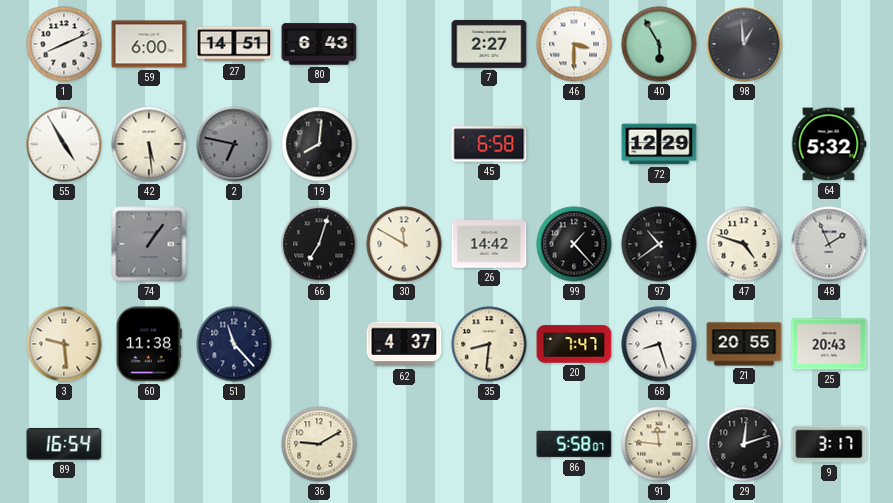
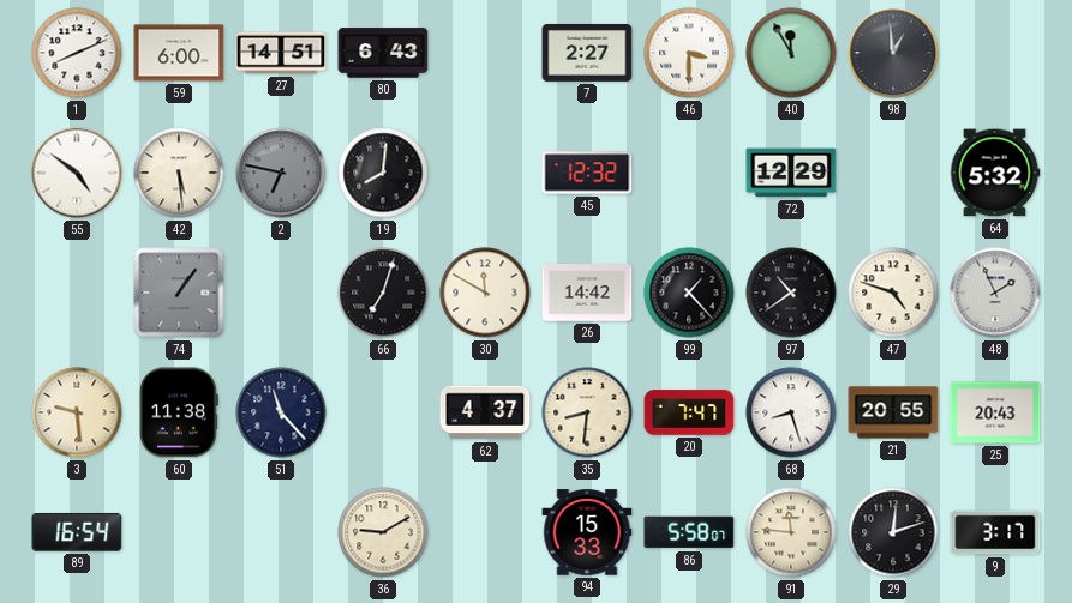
40: 5:55 -> 11:55 (791, 53)
55: 4:55 -> 4:51 (77, 173)
45: 6:58 -> 12:32 (587, 173)
94: none -> 15:33 (587, 532)
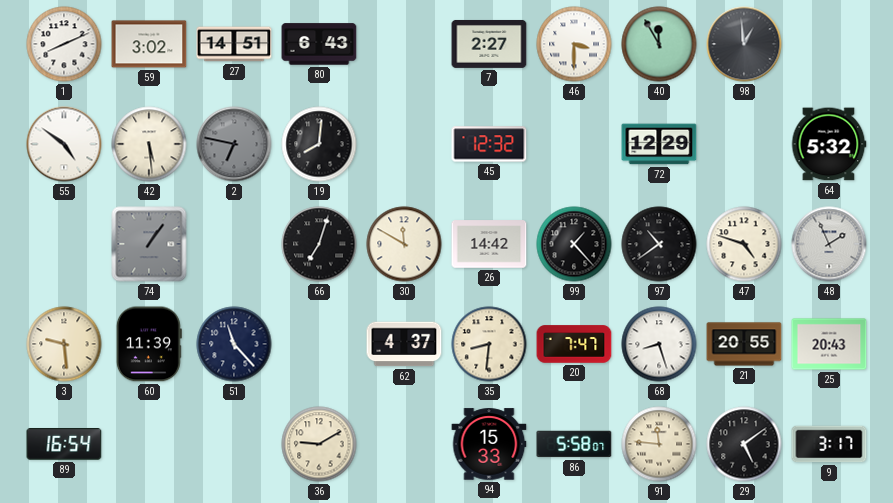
59: 6:00 -> 3:02 (149, 44)
60: 11:38 -> 11:39 (149, 344)
29: 12:12 -> 5:09 (744, 444)
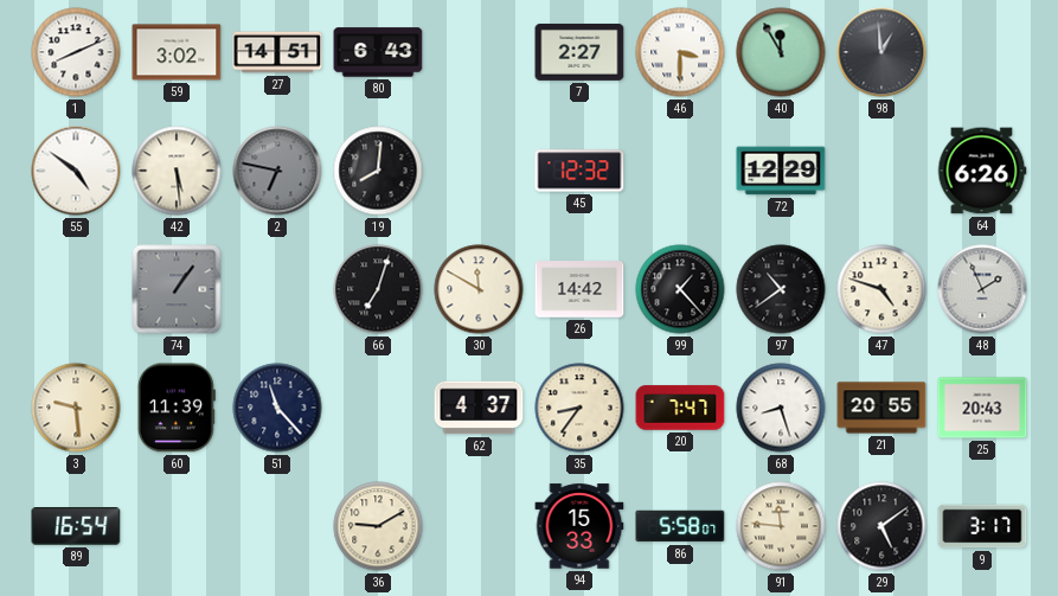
64: 5:32 -> 6:26 (982, 171)
35: 8:31 -> 8:36 (579, 408)
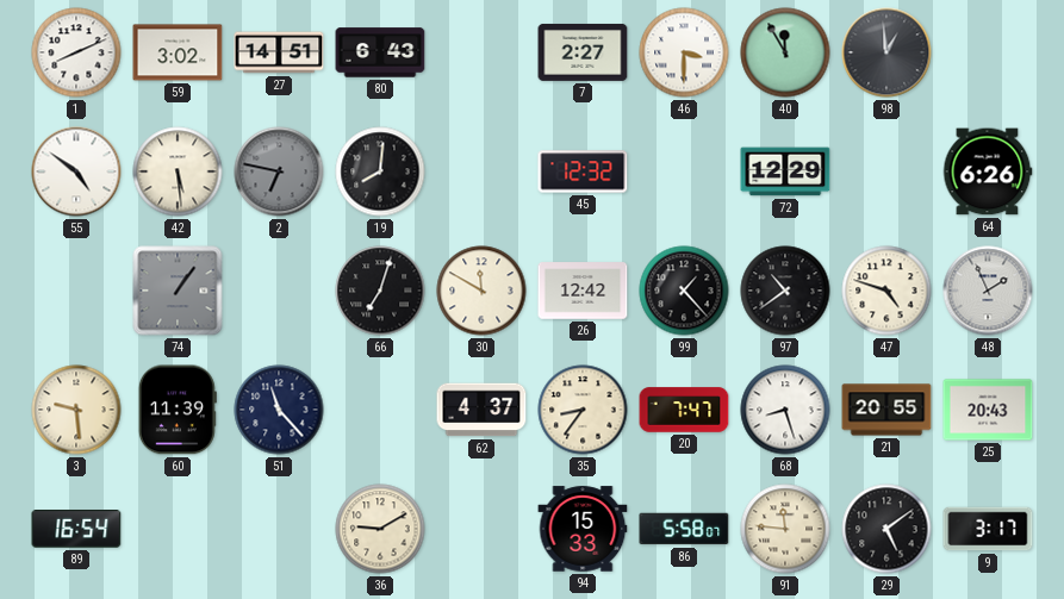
26: 14:42 -> 12:42 (583, 291)
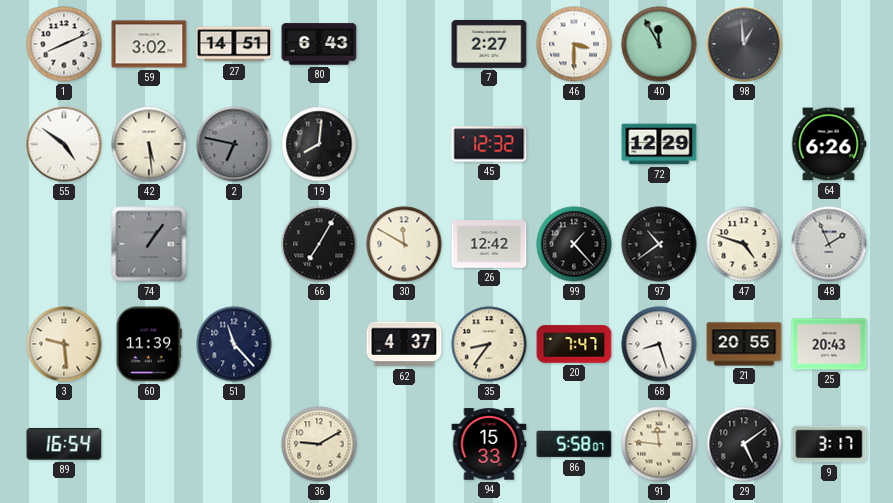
66: 7:03 -> 7:05 (319, 244)
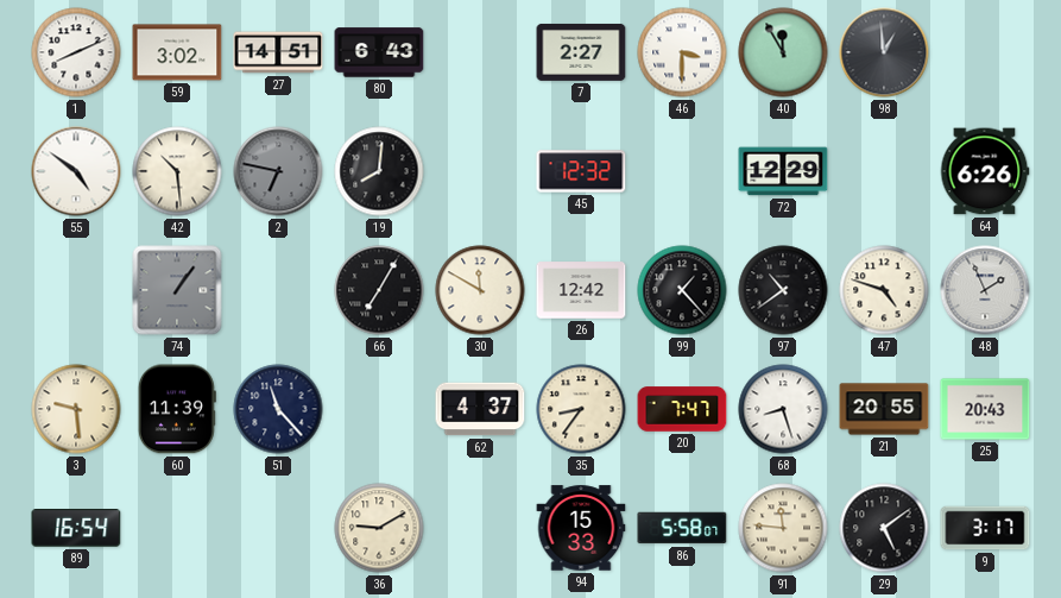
42: 5:29 -> 10:29 (177, 171)
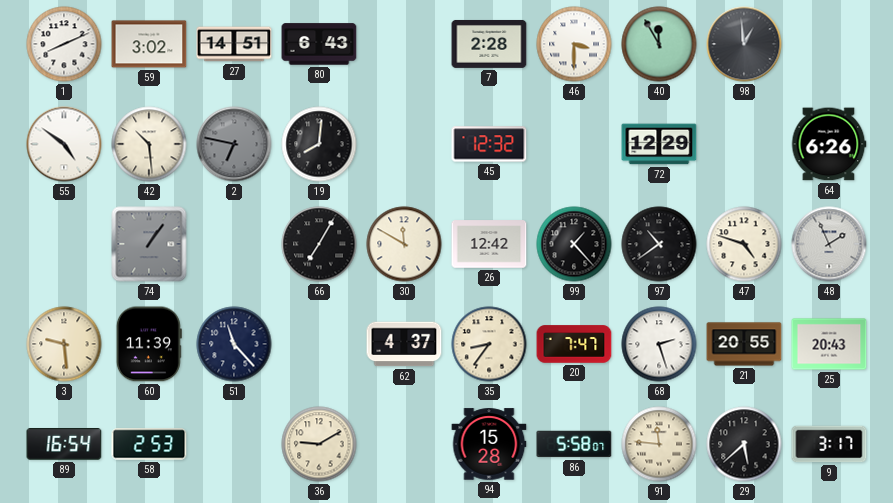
7: 2:27 -> 2:28 (489, 44)
68: 8:27 -> 2:27 (659, 344)
58: none -> 2:53 (149, 444)
94: 15:33 -> 15:28 (489, 444)
29: 5:09 -> 5:38 (744, 444)
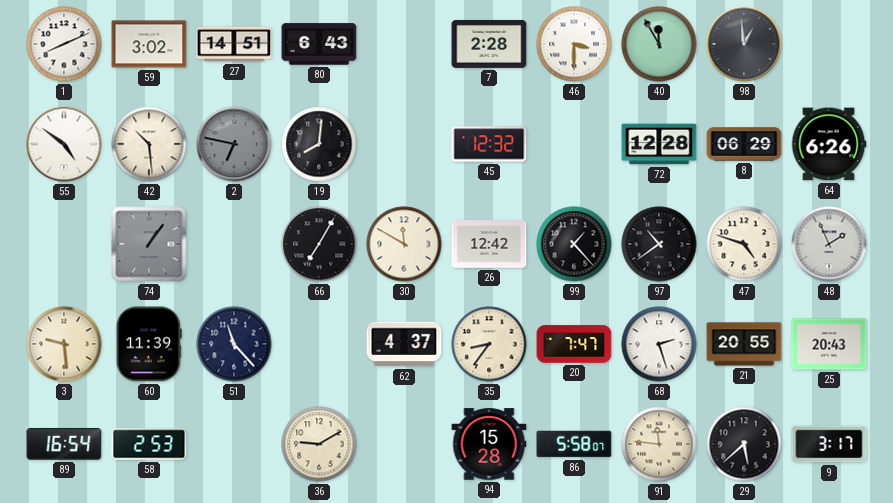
72: 12:29 -> 12:28 (659, 144)
8: none -> 06:29 (744, 144)
